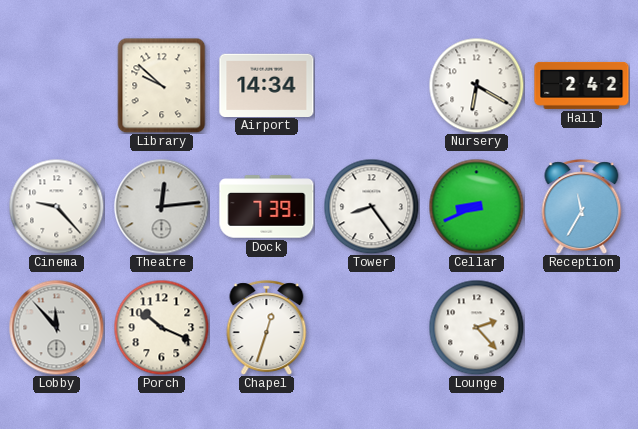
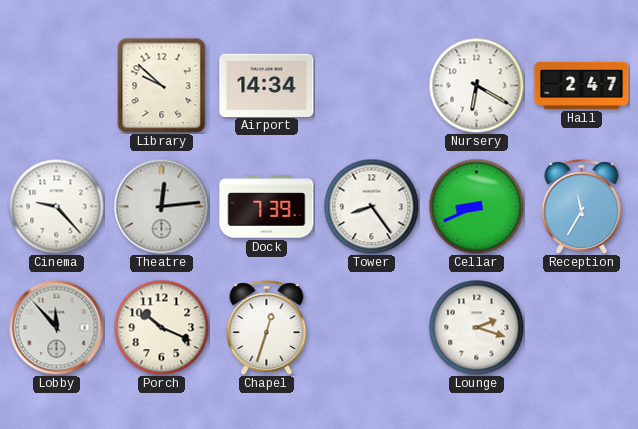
Hall: 2:42 -> 2:47 (582, 85)
Lounge: 2:23 -> 2:18 (476, 327)
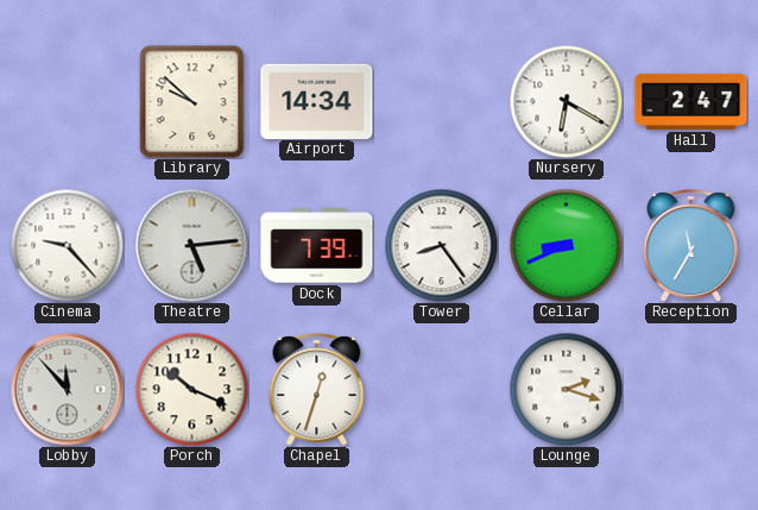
Theatre: 12:14 -> 5:14 (191, 245)
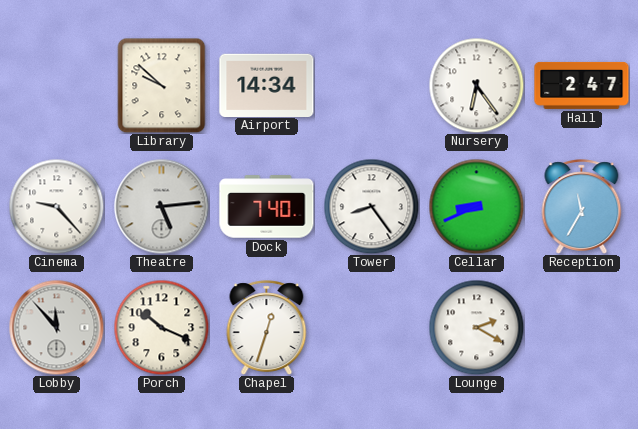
Nursery: 6:20 -> 6:24 (476, 85)
Dock: 7:39 -> 7:40 (267, 207)
Lounge: 2:18 -> 2:20 (476, 327)
